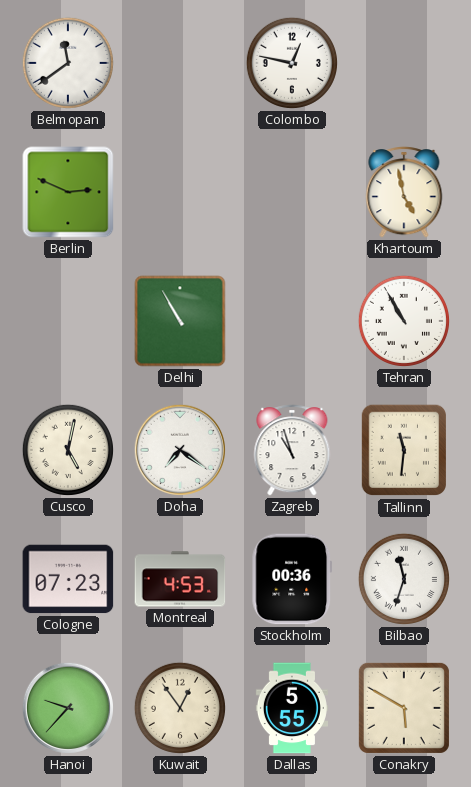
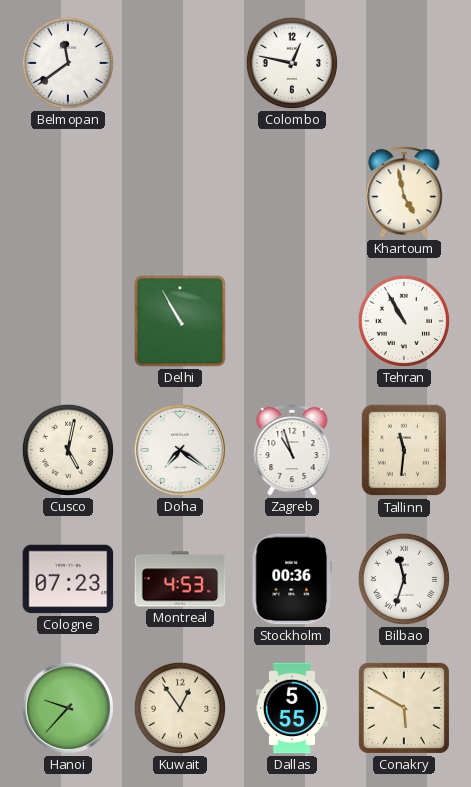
Berlin: 2:49 -> none (68, 192)
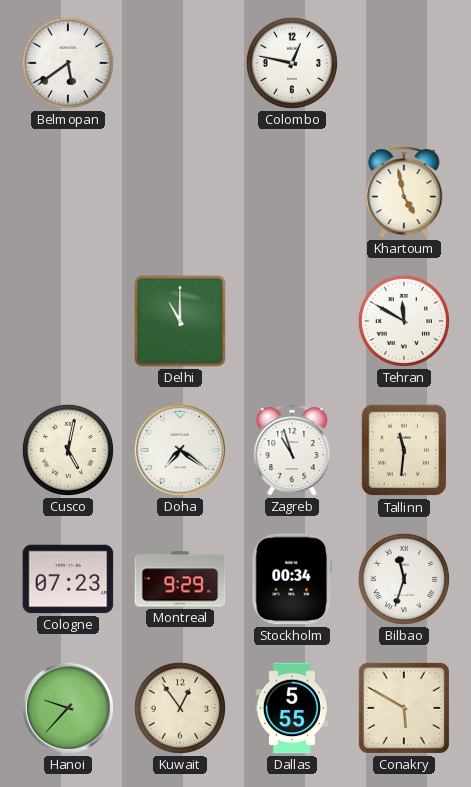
Belmopan: 11:39 -> 5:39 (68, 63)
Delhi: 10:55 -> 11:00 (180, 321)
Tehran: 10:55 -> 11:50 (404, 321)
Montreal: 4:53 -> 9:29 (180, 579)
Stockholm: 00:36 -> 00:34 (292, 579)
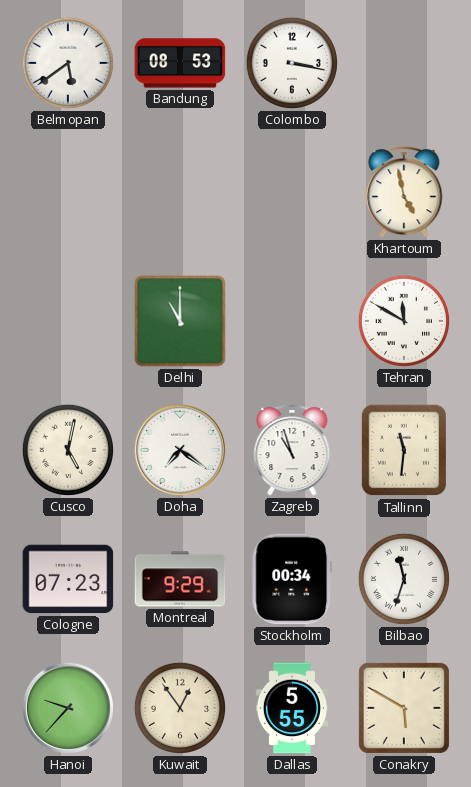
Bandung: none -> 08:53 (180, 63)
Colombo: 12:47 -> 3:17 (292, 63)
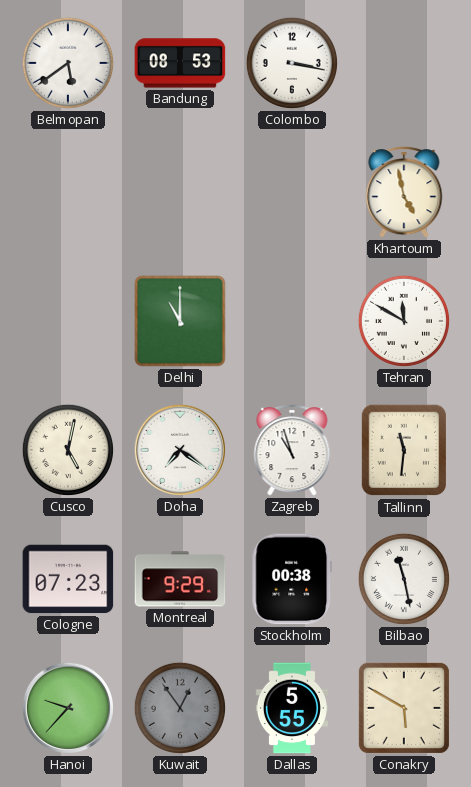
Stockholm: 00:34 -> 00:38 (292, 579)
Bilbao: 11:33 -> 11:28 (404, 579)
Kuwait dial: cream -> grey (180, 708)
